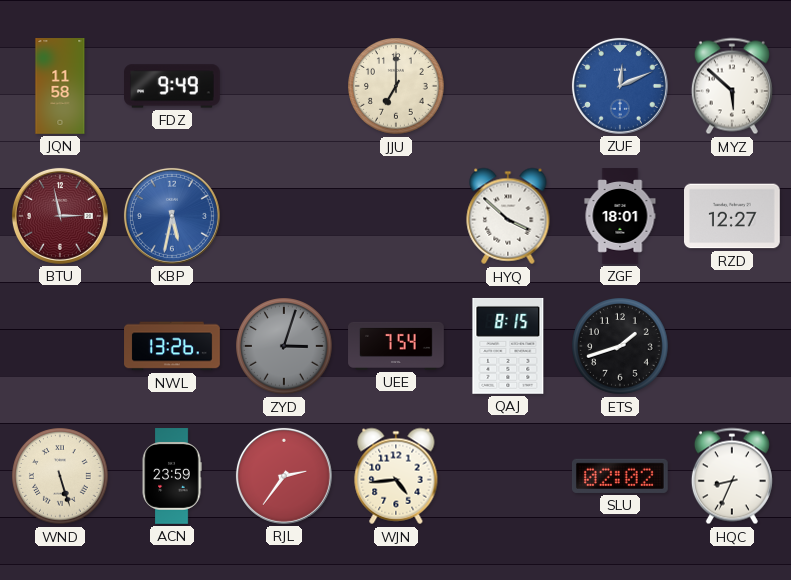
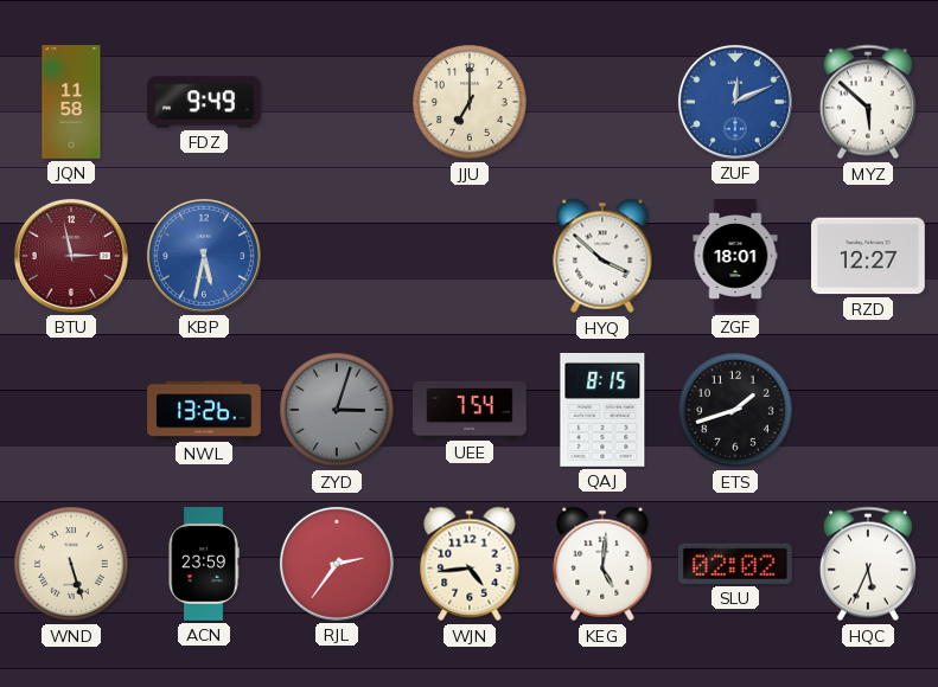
KEG: none -> 5:01 (602, 564)
HQC: 8:34 -> 5:34 (868, 564)
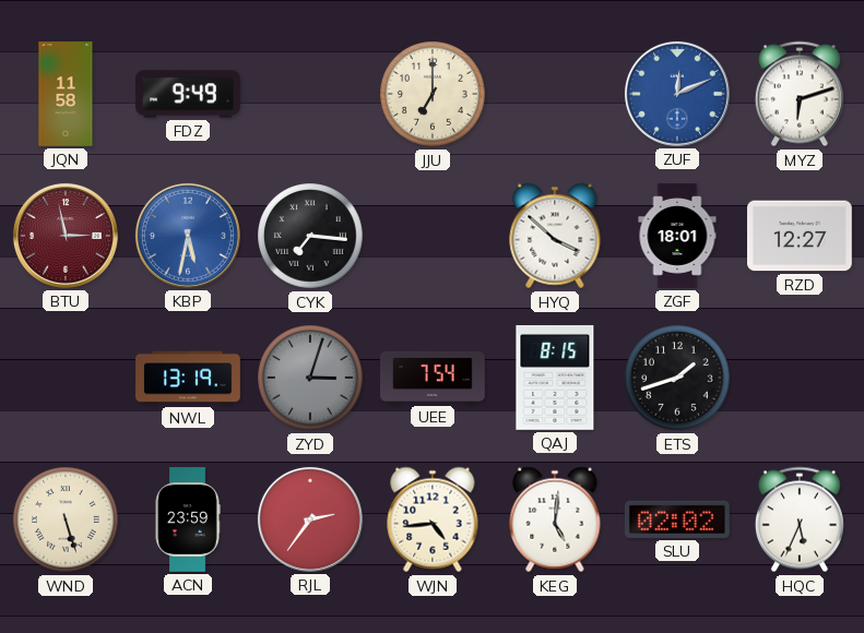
MYZ: 5:52 -> 6:12 (800, 94)
CYK: none -> 7:16 (310, 236)
NWL: 13:26 -> 13:19 (188, 378)
